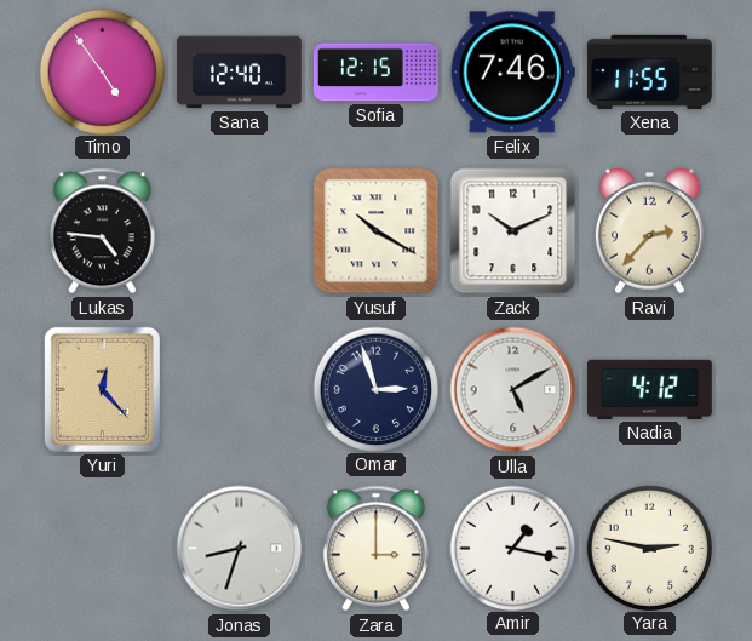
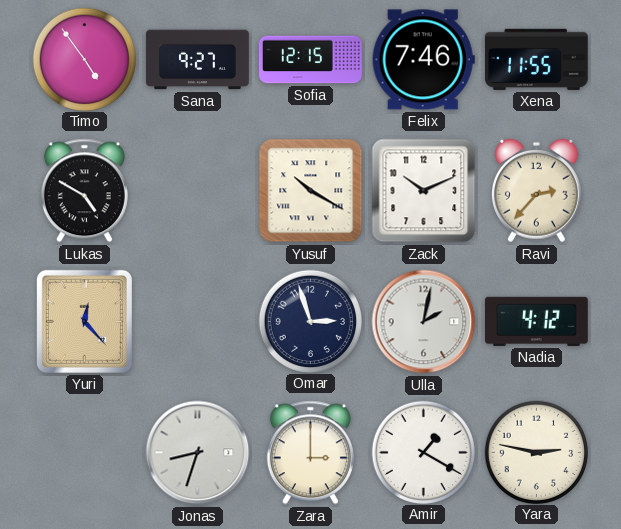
Sana: 12:40 -> 9:27 (197, 60)
Lukas: 4:46 -> 4:50 (84, 191)
Ulla: 5:10 -> 2:02 (424, 322)
Amir: 1:17 -> 1:20 (423, 452)
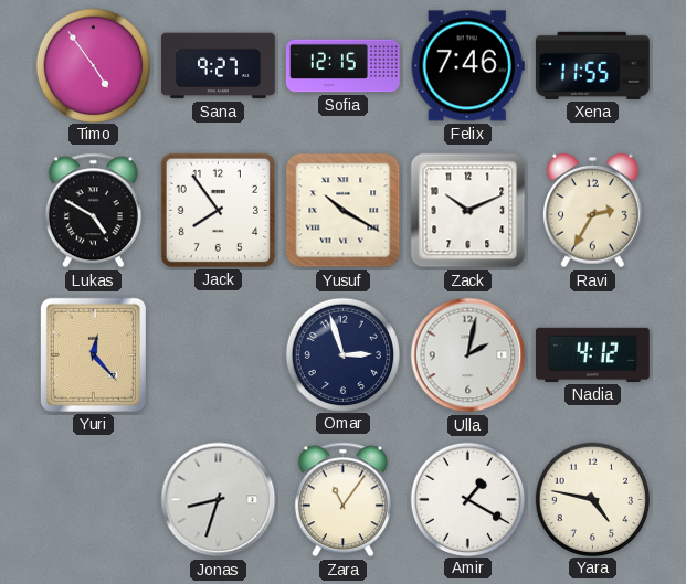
Jack: none -> 7:54 (218, 210)
Ravi: 2:37 -> 2:35 (592, 211)
Zara: 3:00 -> 11:06 (342, 500)
Yara: 2:47 -> 4:47 (592, 499)
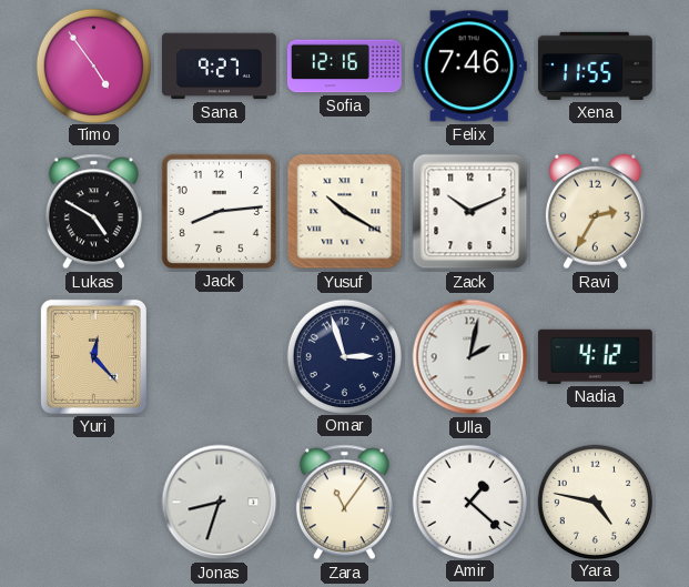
Sofia: 12:15 -> 12:16 (345, 67)
Jack: 7:54 -> 8:14 (219, 211)
Amir: 1:20 -> 1:22 (469, 502)
